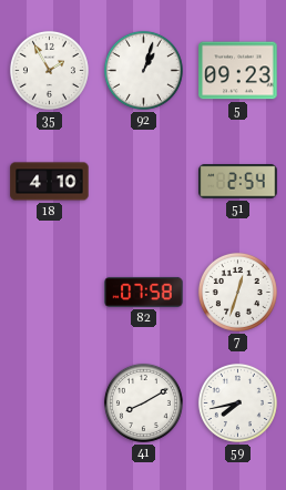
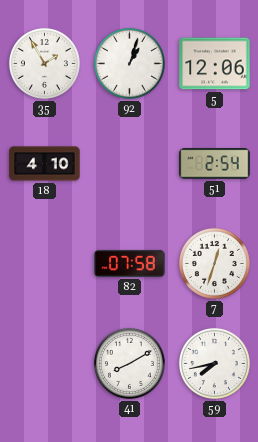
5: 09:23 -> 12:06 (215, 64)
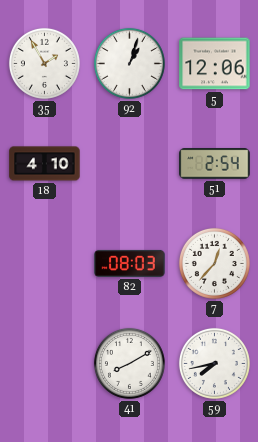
82: 07:58 -> 08:03 (130, 263)
7: 12:33 -> 12:37 (214, 263)
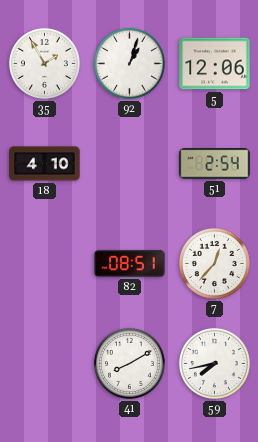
82: 08:03 -> 08:51 (130, 263)
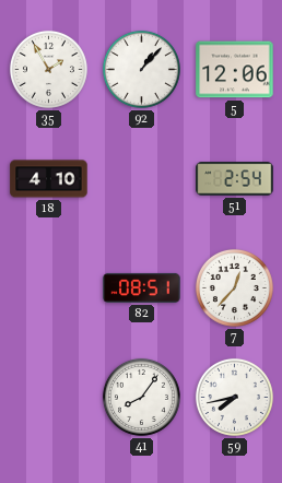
92: 1:03 -> 1:07 (141, 69)
41: 8:10 -> 8:06 (141, 397)
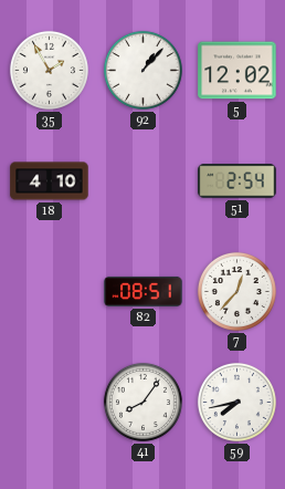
5: 12:06 -> 12:02 (237, 71)
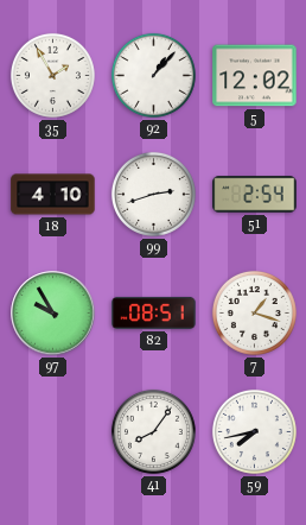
99: none -> 2:42 (153, 194)
97: none -> 9:55 (53, 314)
7: 12:37 -> 1:18 (254, 312)
